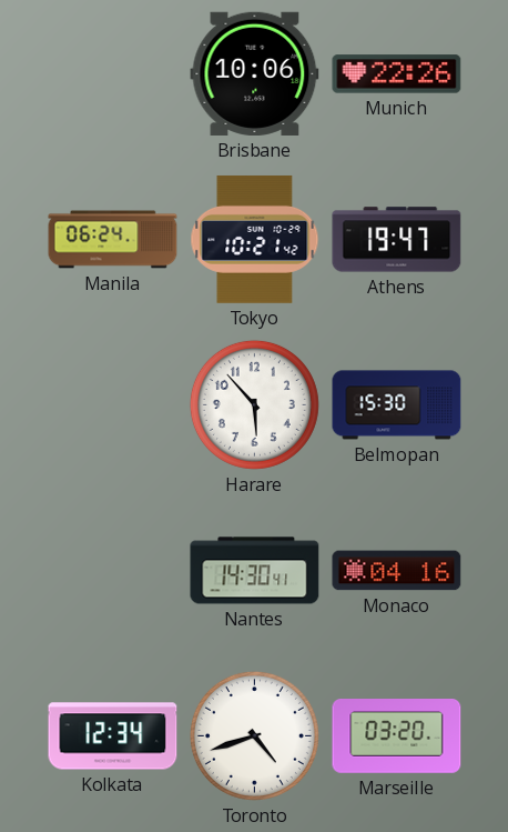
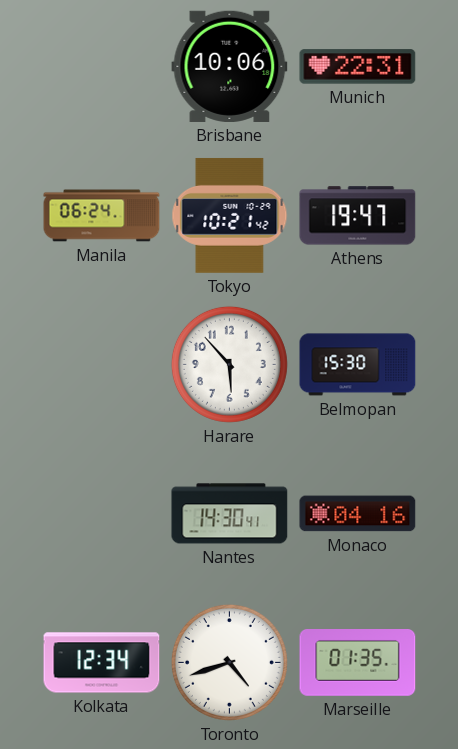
Munich: 22:26 -> 22:31 (358, 67)
Marseille: 03:20 -> 01:35 (358, 663)
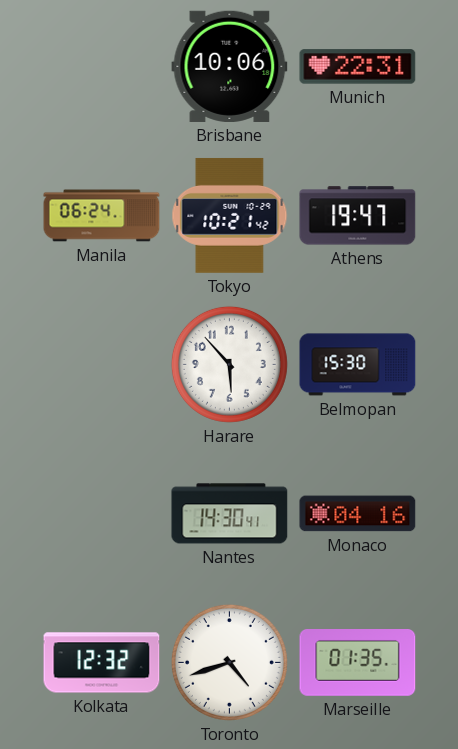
Kolkata: 12:34 -> 12:32 (102, 663)
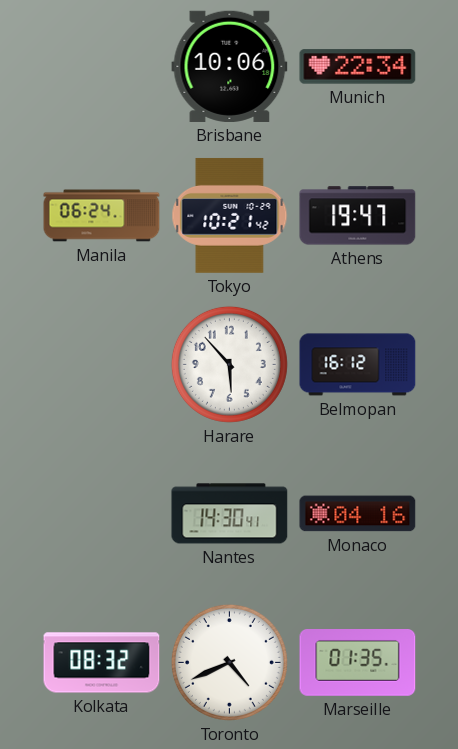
Munich: 22:31 -> 22:34 (358, 67)
Belmopan: 15:30 -> 16:12 (358, 365)
Kolkata: 12:32 -> 08:32 (102, 663)
Toronto: 4:42 -> 4:41 (229, 662)
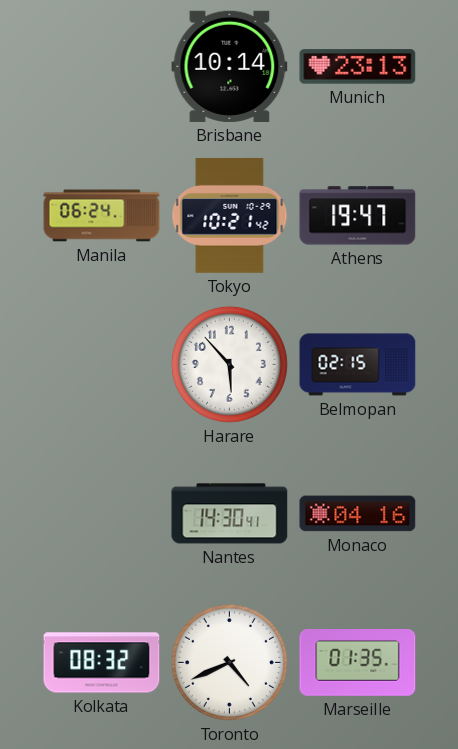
Brisbane: 10:06 -> 10:14 (230, 66)
Munich: 22:34 -> 23:13 (358, 67)
Belmopan: 16:12 -> 02:15 (358, 365)
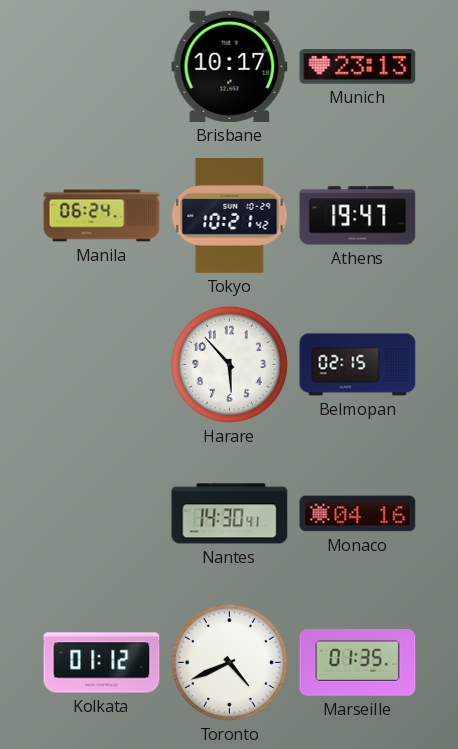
Brisbane: 10:14 -> 10:17 (230, 66)
Kolkata: 08:32 -> 01:12 (102, 663)
